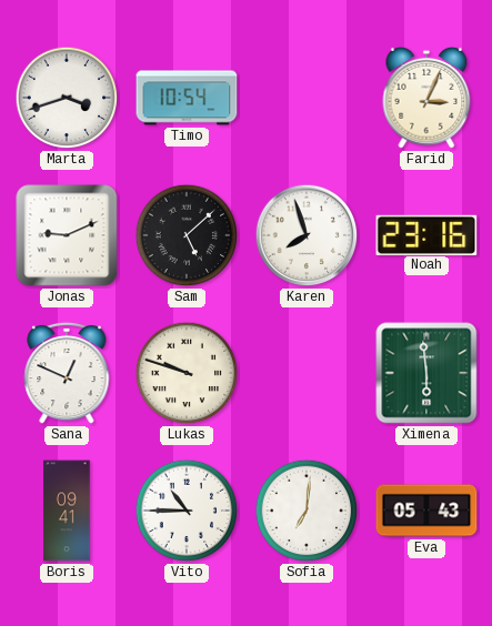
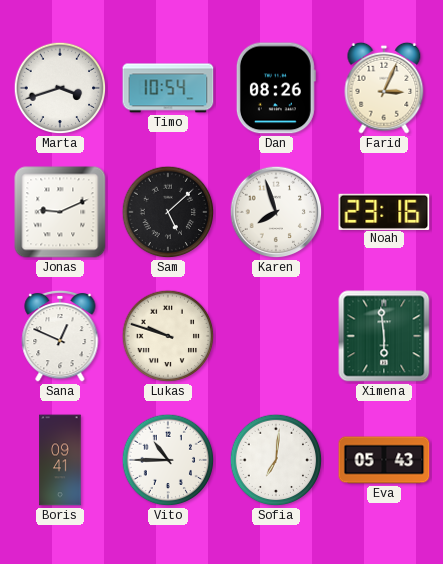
Dan: none -> 08:26 (276, 88)
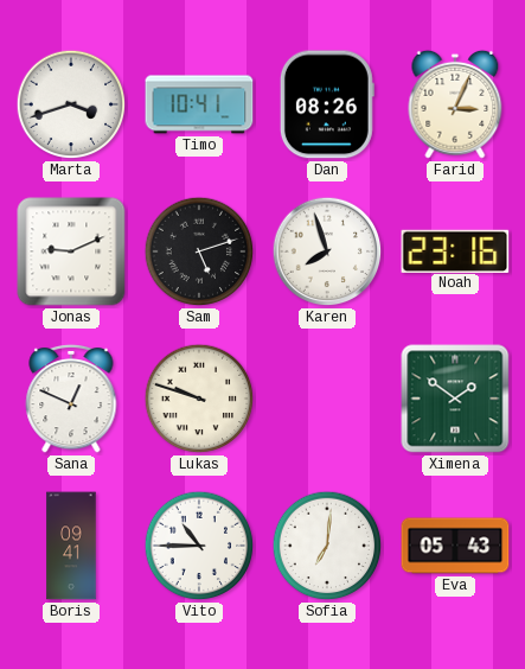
Timo: 10:54 -> 10:41 (199, 104)
Sam: 5:08 -> 5:12 (199, 251)
Ximena: 5:59 -> 1:51 (455, 399)
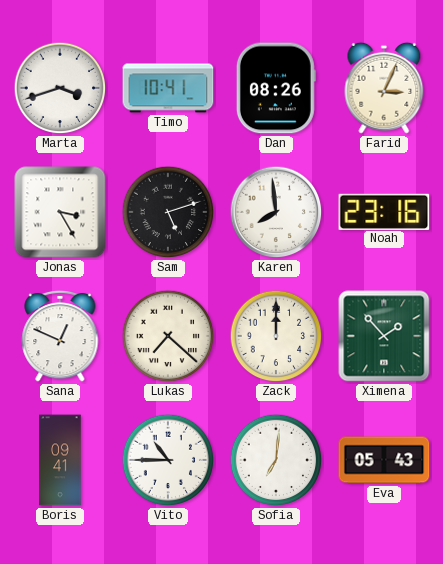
Jonas: 9:11 -> 3:25 (60, 212)
Karen: 7:57 -> 7:59 (276, 212)
Lukas: 9:48 -> 7:22 (168, 336)
Zack: none -> 12:00 (276, 336)
Ximena: 1:51 -> 1:53 (384, 336)
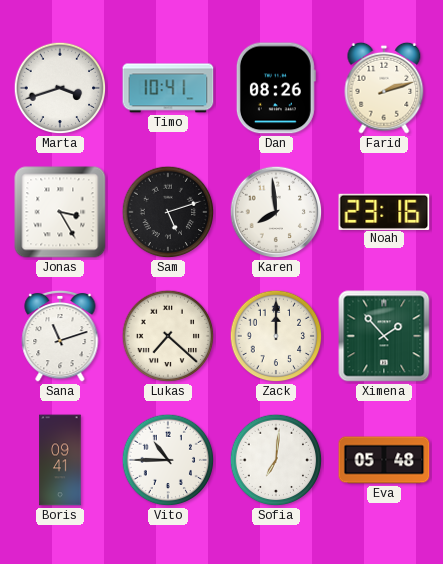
Farid: 3:04 -> 2:12 (384, 88)
Sana: 12:49 -> 11:12 (60, 336)
Eva: 05:43 -> 05:48 (384, 460)
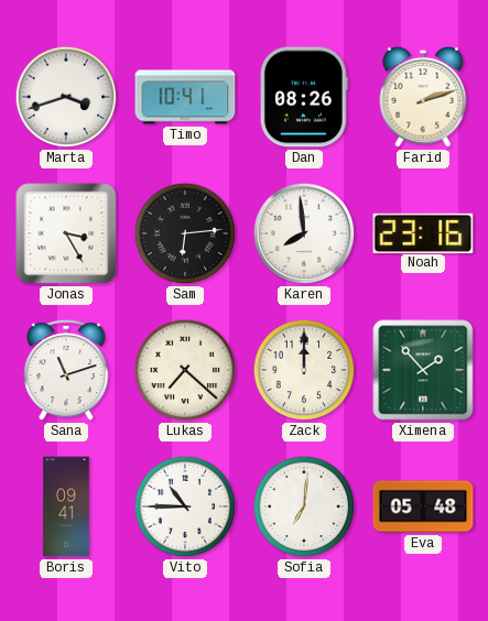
Sam: 5:12 -> 6:14 (185, 233)
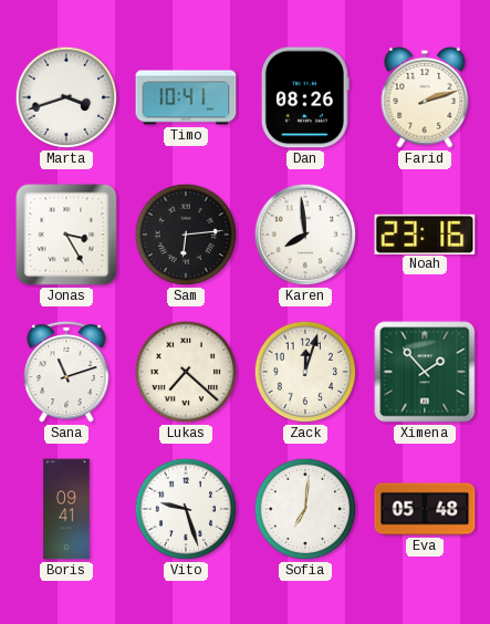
Zack: 12:00 -> 12:03 (305, 372)
Vito: 10:45 -> 9:27 (186, 509)
